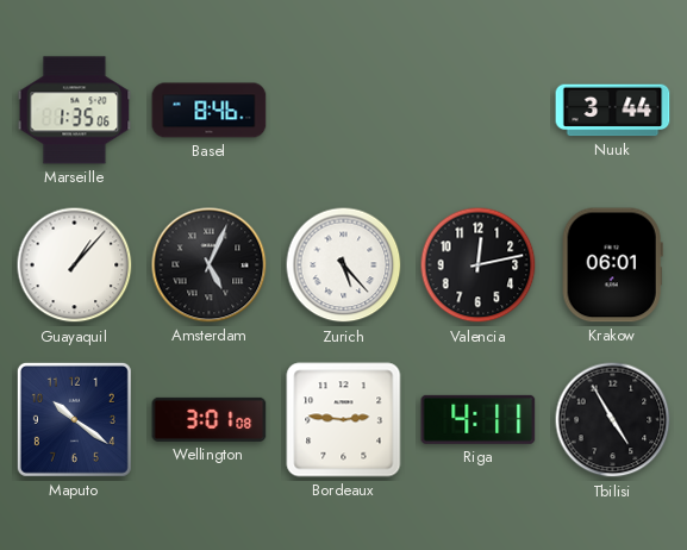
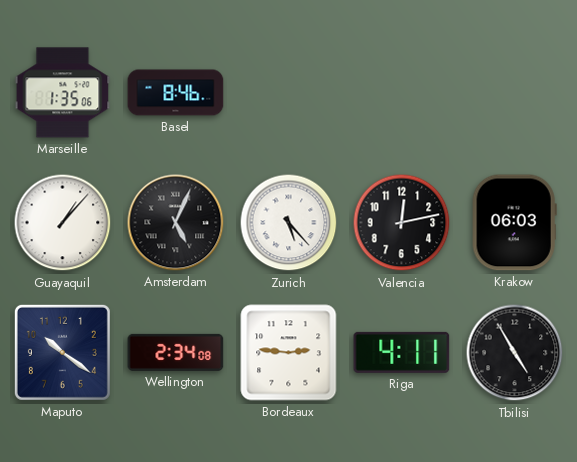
Nuuk: 3:44 -> none (613, 111)
Krakow: 06:01 -> 06:03 (514, 223)
Wellington: 3:01 -> 2:34 (176, 352)
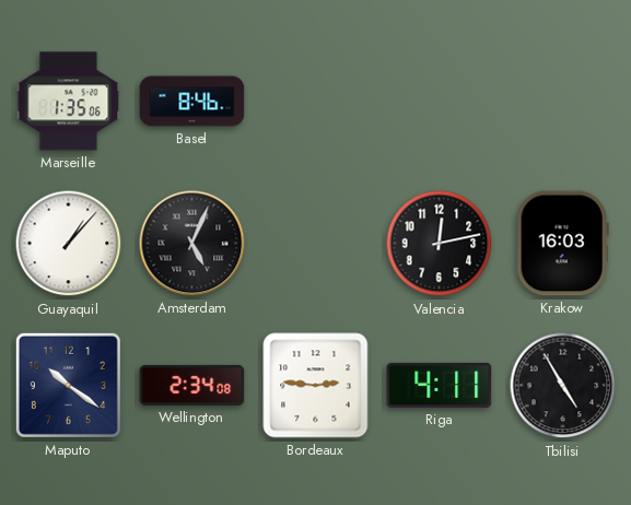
Zurich: 5:23 -> none (289, 223)
Krakow: 06:03 -> 16:03 (562, 244)
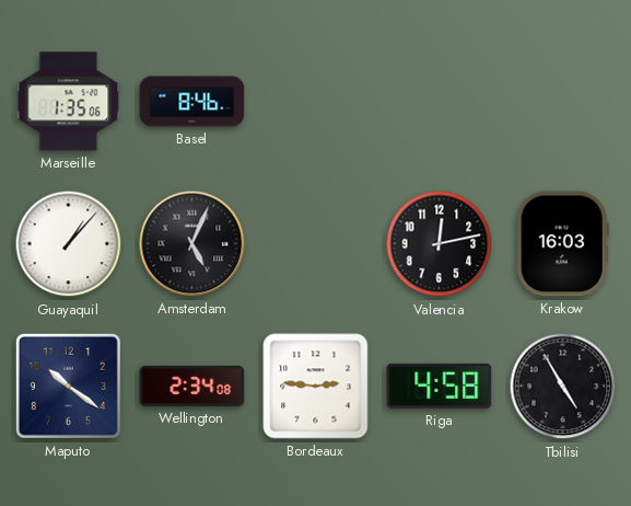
Riga: 4:11 -> 4:58 (440, 386)
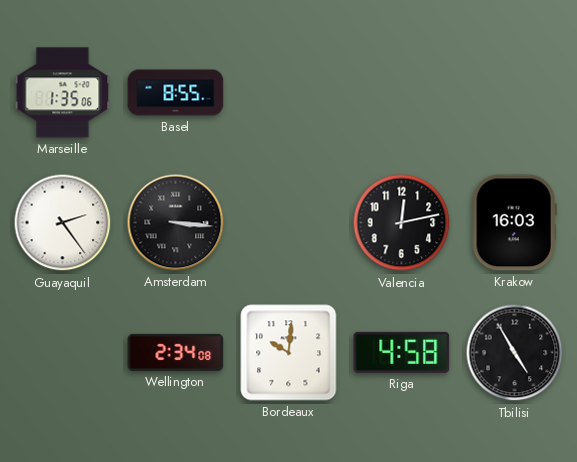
Basel: 8:46 -> 8:55 (176, 93)
Guayaquil: 1:07 -> 2:24 (63, 223)
Amsterdam: 5:04 -> 3:16 (176, 223)
Maputo: 10:21 -> none (68, 386)
Bordeaux: 2:46 -> 10:01 (289, 353)
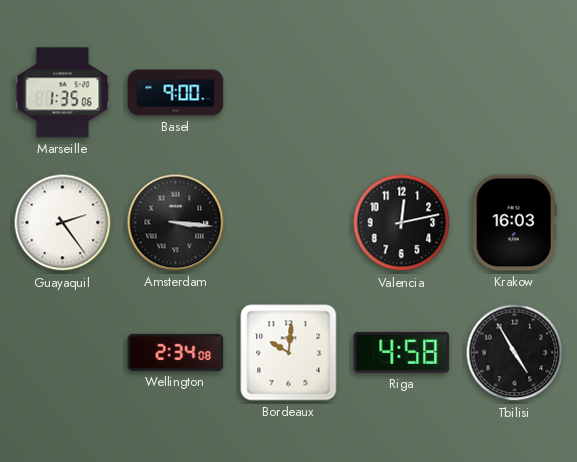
Basel: 8:55 -> 9:00 (176, 93)
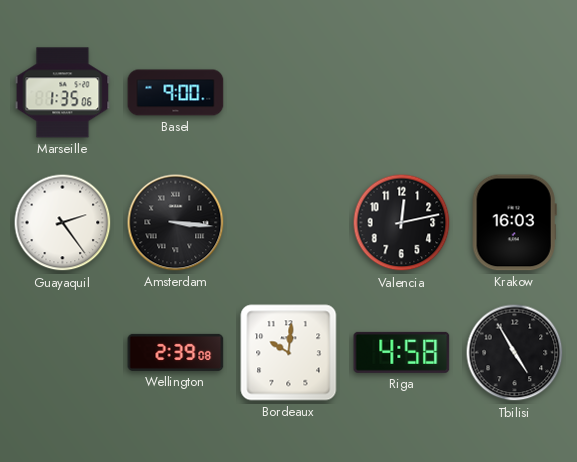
Wellington: 2:34 -> 2:39 (176, 352)
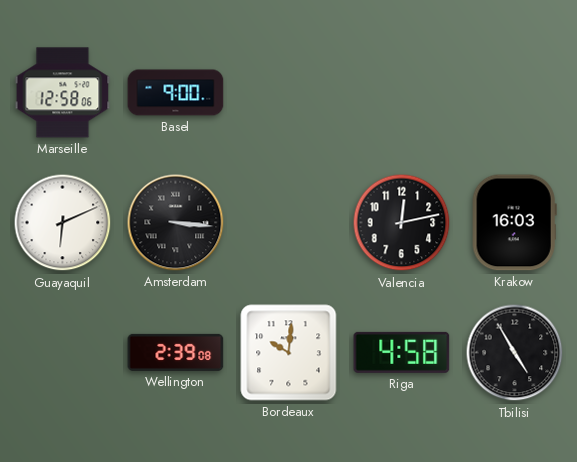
Marseille: 1:35 -> 12:58 (63, 93)
Guayaquil: 2:24 -> 6:11 (63, 223)
